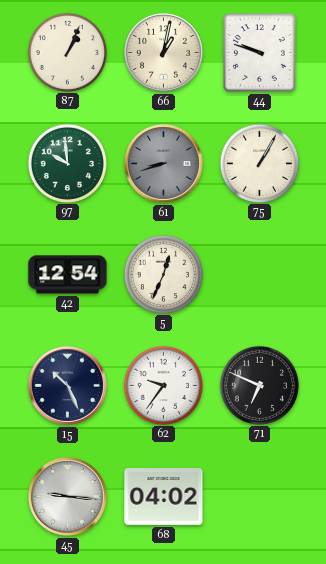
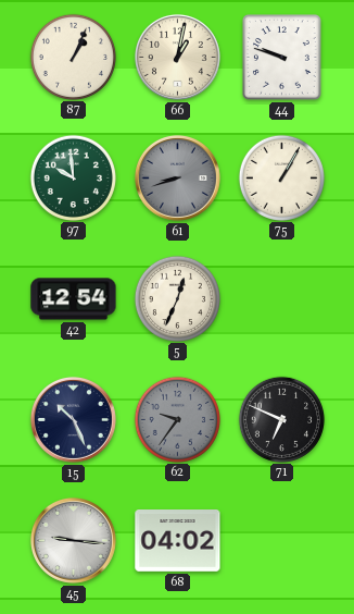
62 dial: white -> grey (177, 419)
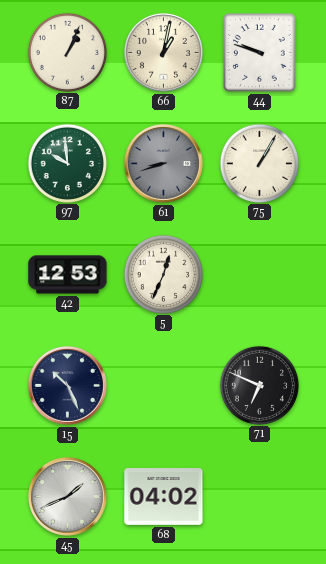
42: 12:54 -> 12:53 (68, 275)
62: 9:36 -> none (177, 419)
45: 9:16 -> 1:41 (67, 496)
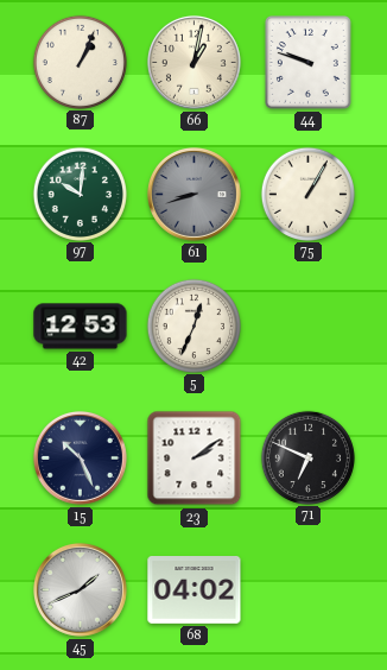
97: 9:59 -> 10:01 (80, 194)
23: none -> 2:09 (195, 459)
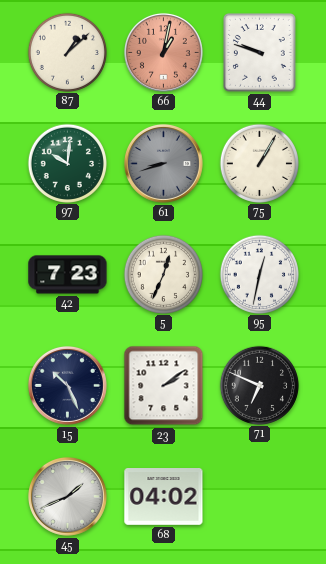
87: 1:04 -> 1:08 (67, 52)
66 dial: cream -> salmon (163, 52)
42: 12:53 -> 7:23 (68, 275)
95: none -> 12:32 (259, 274)
